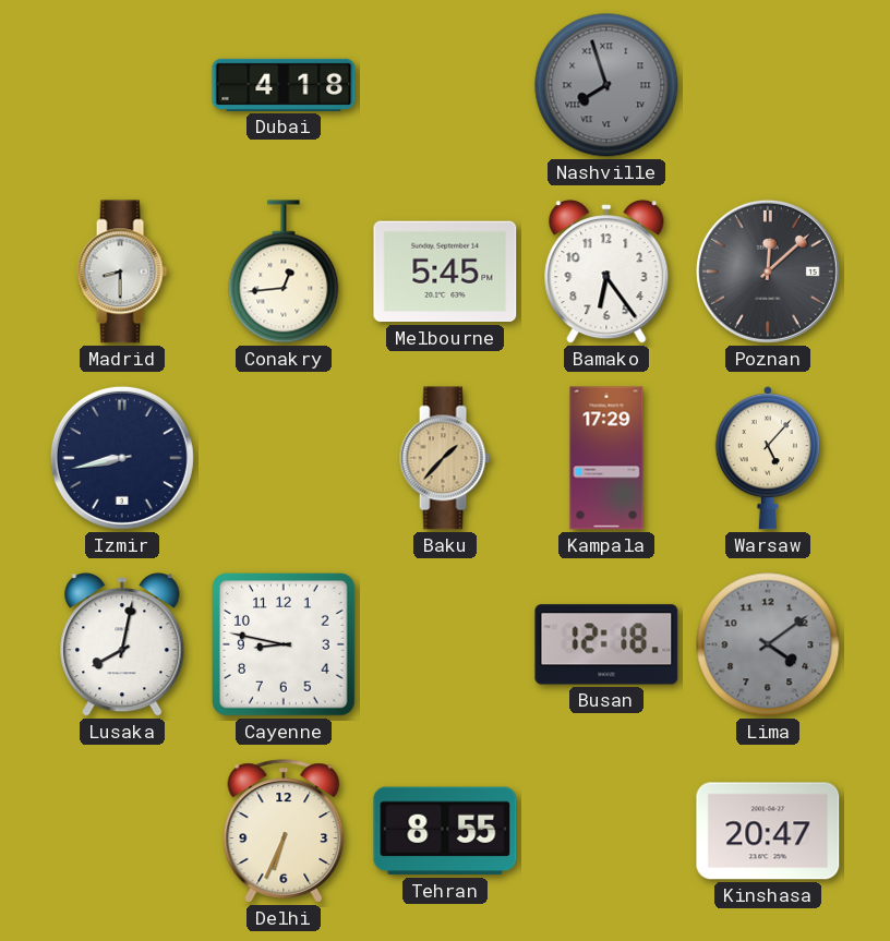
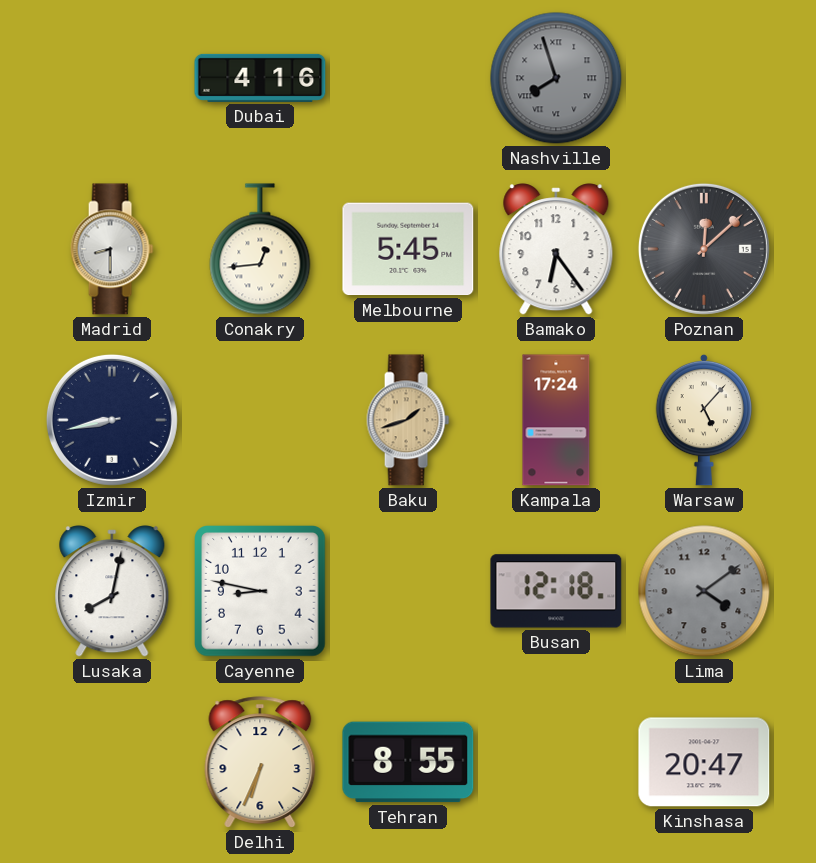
Dubai: 4:18 -> 4:16 (260, 78)
Baku: 1:37 -> 1:42 (408, 420)
Kampala: 17:29 -> 17:24 (556, 420)
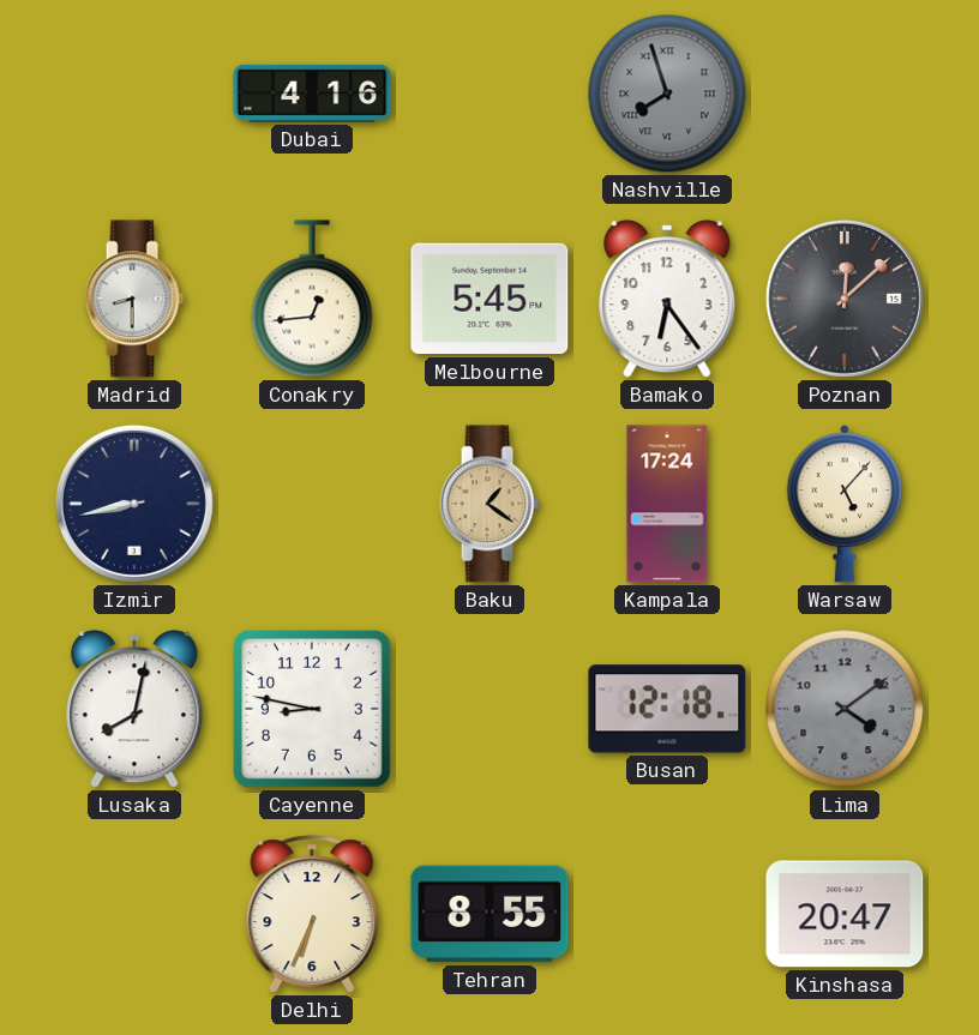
Baku: 1:42 -> 1:21 (489, 504)
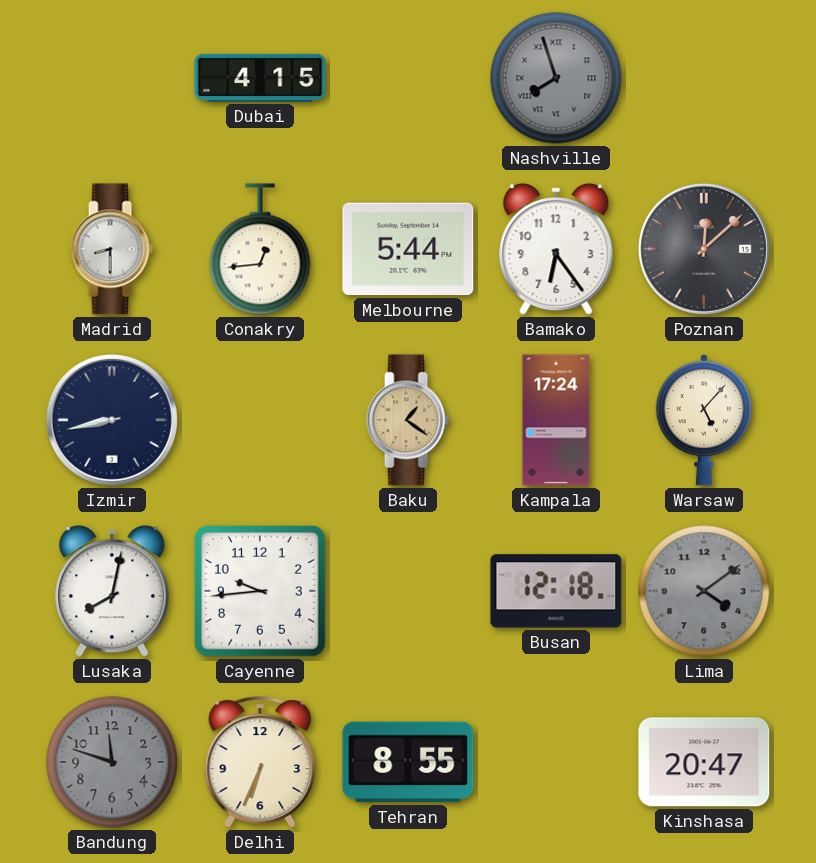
Dubai: 4:16 -> 4:15 (260, 78)
Melbourne: 5:45 -> 5:44 (408, 249)
Cayenne: 8:47 -> 9:44 (260, 591)
Bandung: none -> 11:48 (112, 762)
